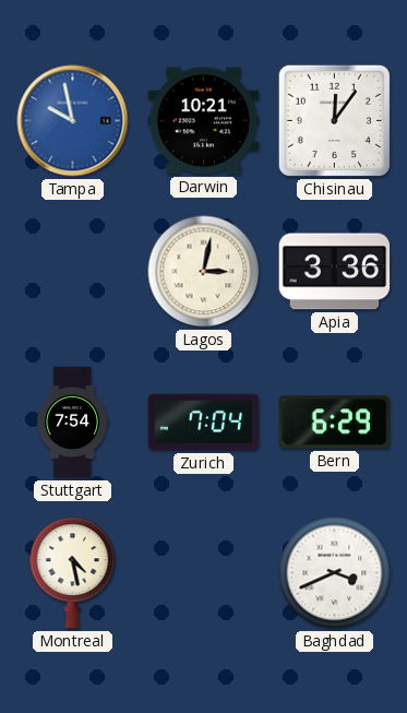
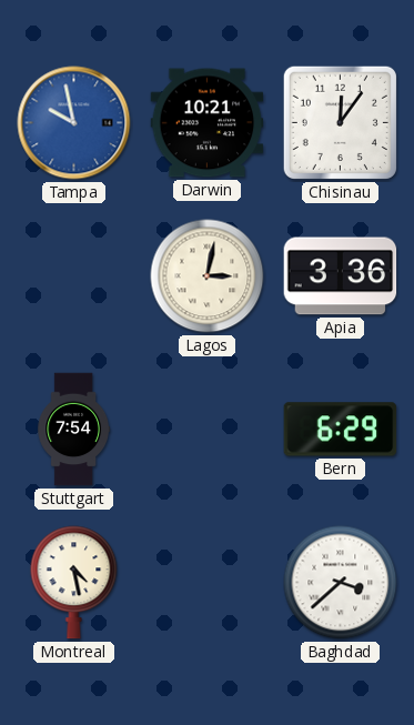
Zurich: 7:04 -> none (204, 423)
Baghdad: 3:41 -> 3:38 (341, 583)
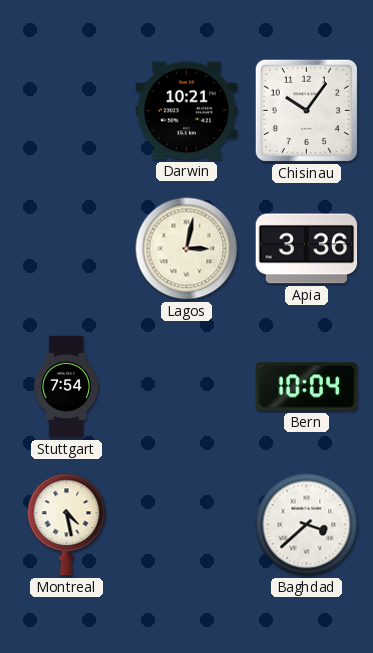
Tampa: 9:58 -> none (74, 123)
Chisinau: 12:06 -> 10:06 (306, 110)
Bern: 6:29 -> 10:04 (307, 387)
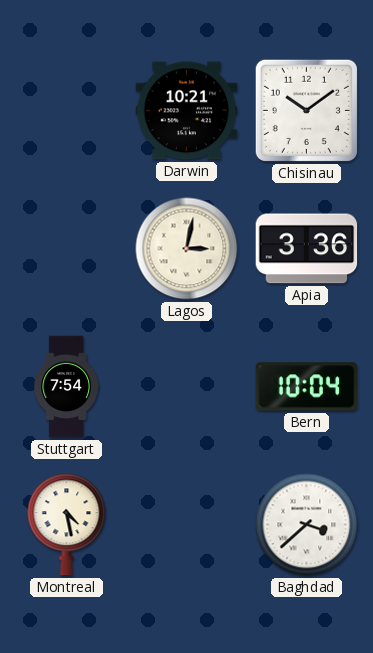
Chisinau: 10:06 -> 10:09 (306, 110)
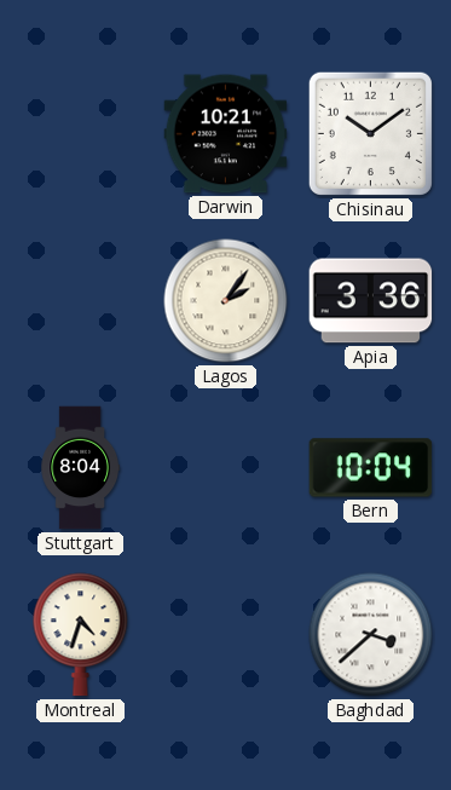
Lagos: 3:02 -> 2:06 (226, 301)
Stuttgart: 7:54 -> 8:04 (80, 468)
Montreal: 4:28 -> 4:33 (81, 635)
